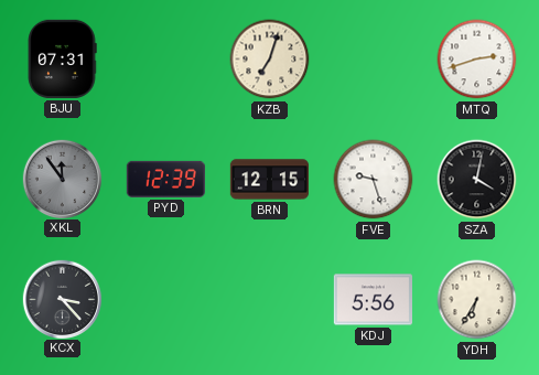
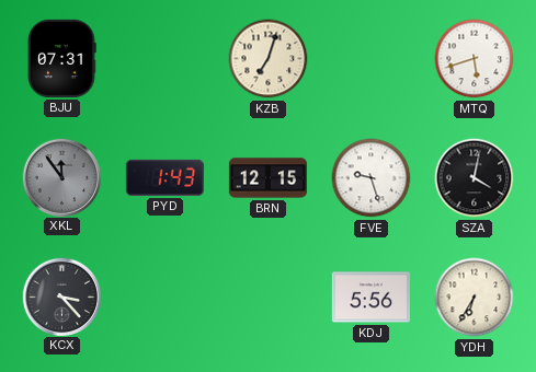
MTQ: 2:42 -> 5:42 (475, 59)
PYD: 12:39 -> 1:43 (164, 177)
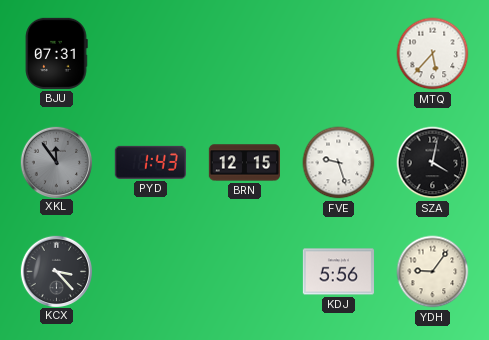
KZB: 7:03 -> none (269, 59)
MTQ: 5:42 -> 5:37 (433, 54)
YDH: 6:35 -> 9:06 (433, 272)
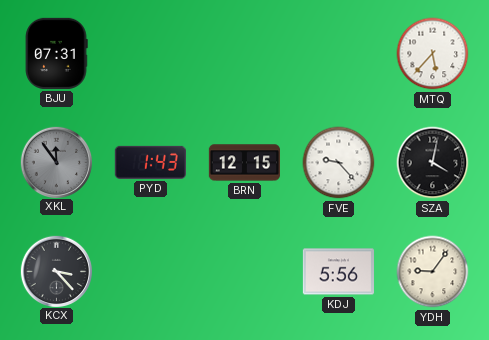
FVE: 9:27 -> 9:23 (339, 163)
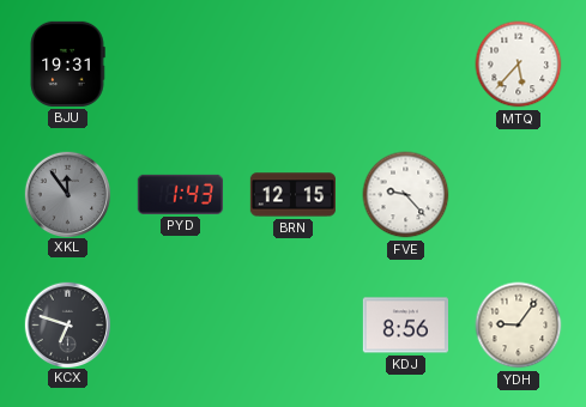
BJU: 07:31 -> 19:31 (67, 63)
SZA: 4:02 -> none (433, 163)
KCX: 3:23 -> 6:48 (67, 324)
KDJ: 5:56 -> 8:56 (405, 326)
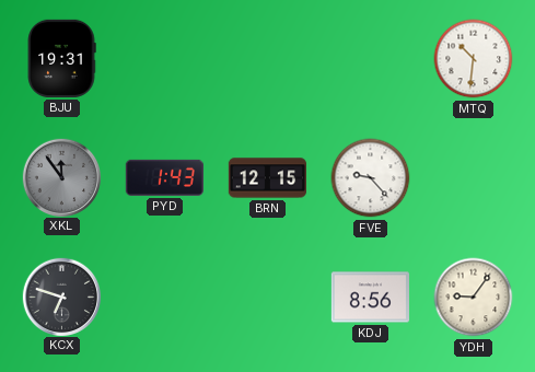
MTQ: 5:37 -> 10:31 (474, 59)
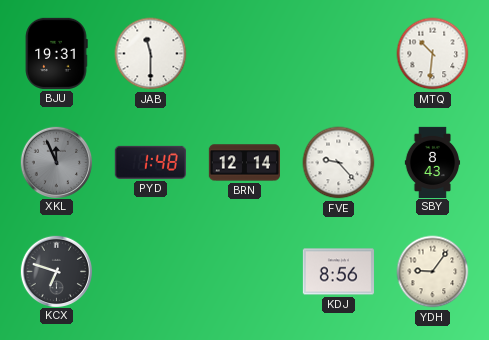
JAB: none -> 11:30 (151, 54)
XKL: 11:54 -> 11:56 (56, 162)
PYD: 1:43 -> 1:48 (150, 162)
BRN: 12:15 -> 12:14 (244, 163)
SBY: none -> 8:43 (433, 162)
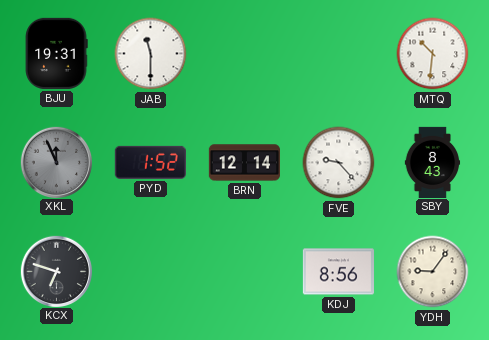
PYD: 1:48 -> 1:52 (150, 162)
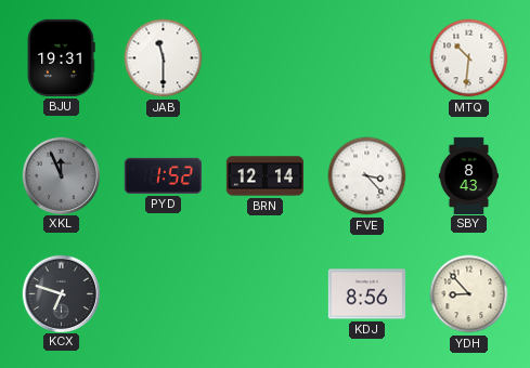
FVE: 9:23 -> 3:23 (367, 176)
YDH: 9:06 -> 8:53 (469, 294)
